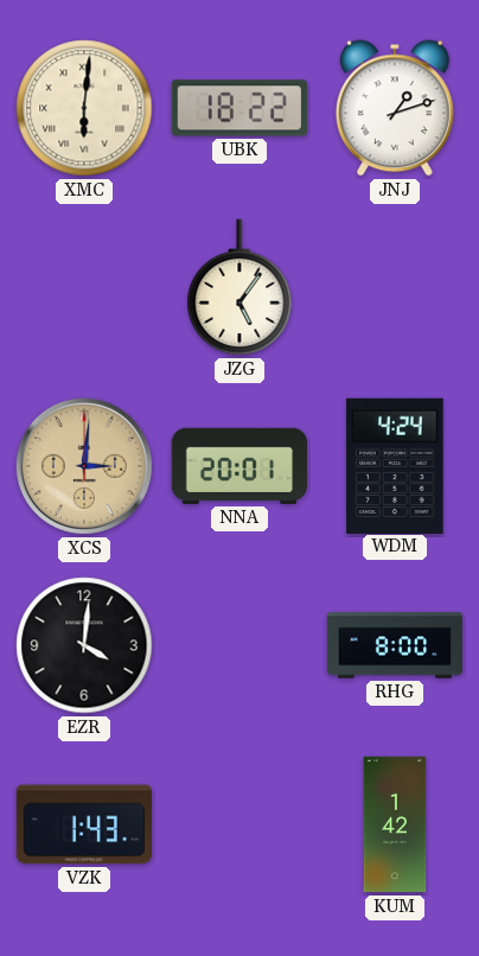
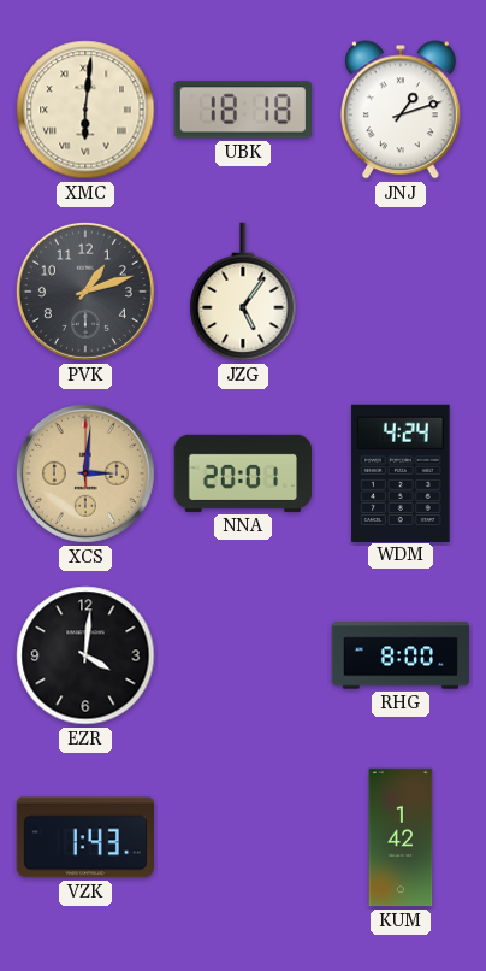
UBK: 18:22 -> 18:18 (242, 110)
PVK: none -> 1:12 (85, 292)
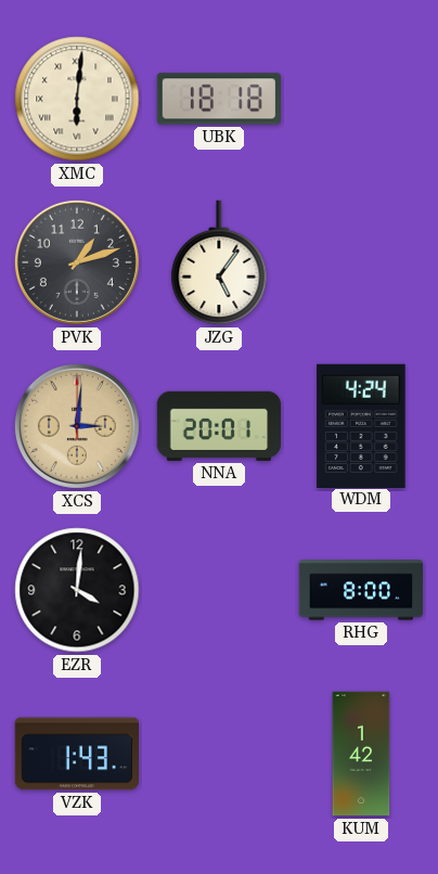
JNJ: 1:12 -> none (401, 110)
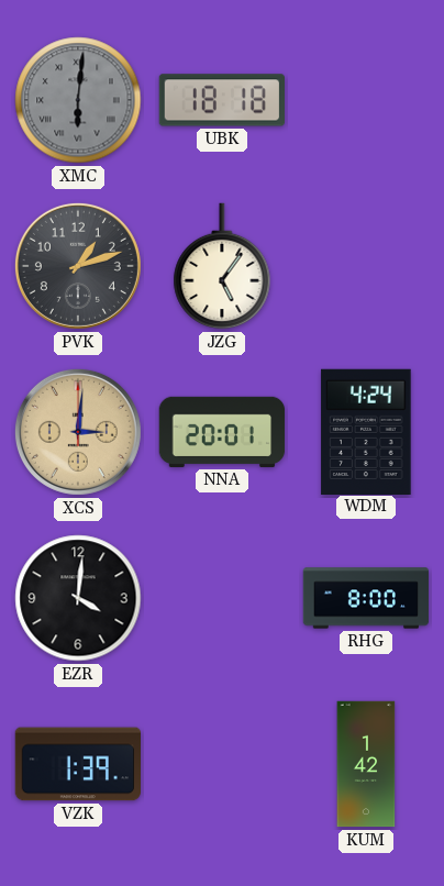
XMC dial: cream -> grey (78, 100)
VZK: 1:43 -> 1:39 (77, 764)
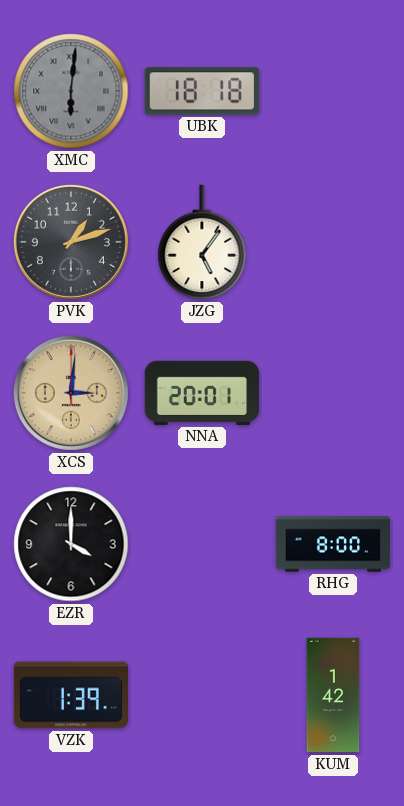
WDM: 4:24 -> none (366, 431)
EZR: 4:01 -> 4:00 (71, 544)
